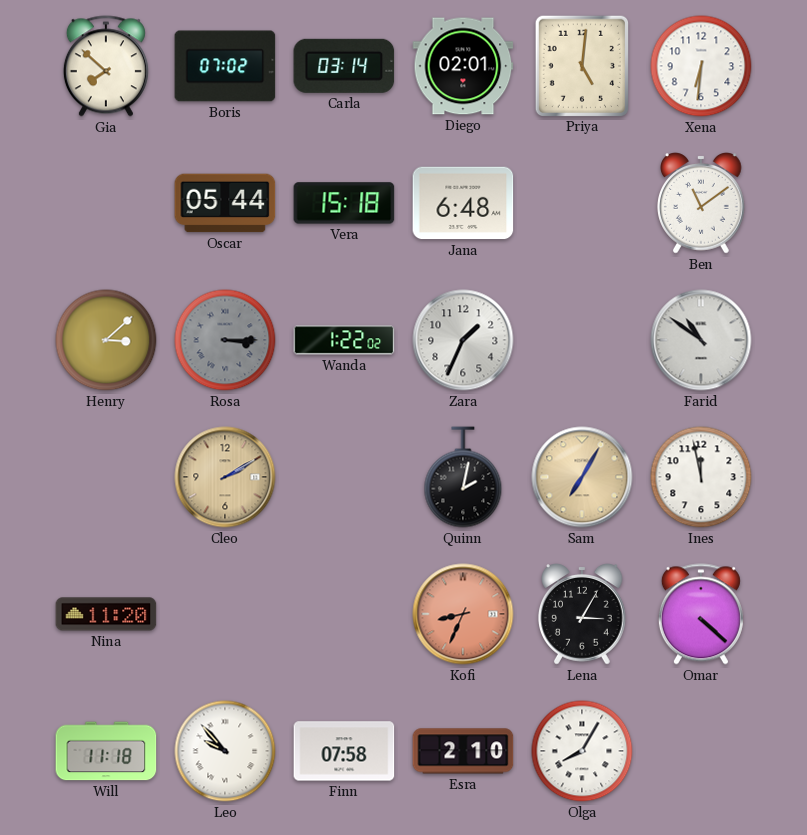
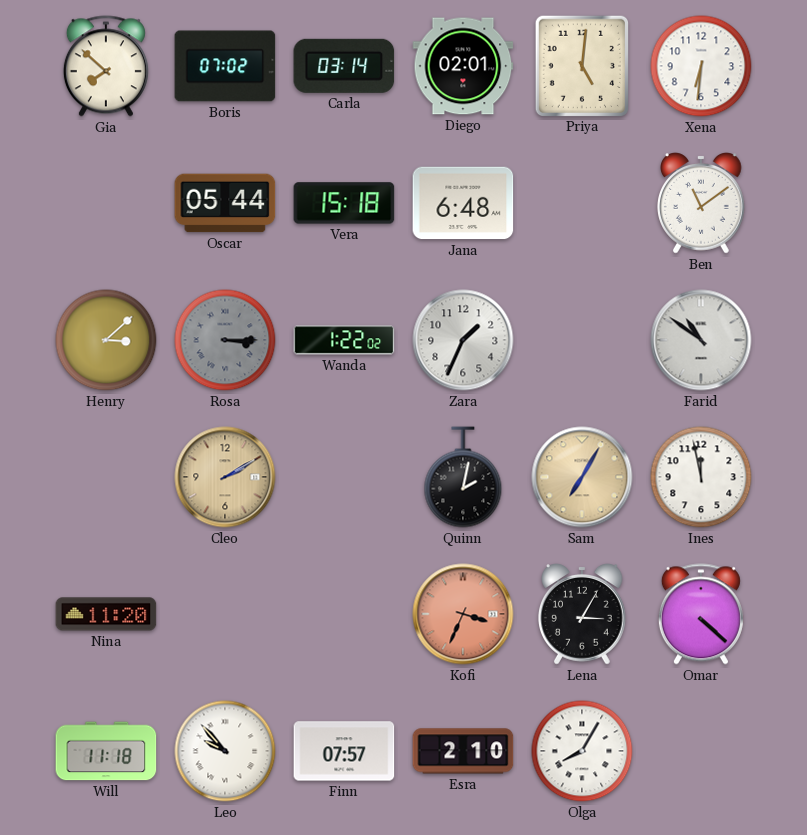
Kofi: 8:34 -> 3:34 (463, 614)
Finn: 07:58 -> 07:57 (344, 751)
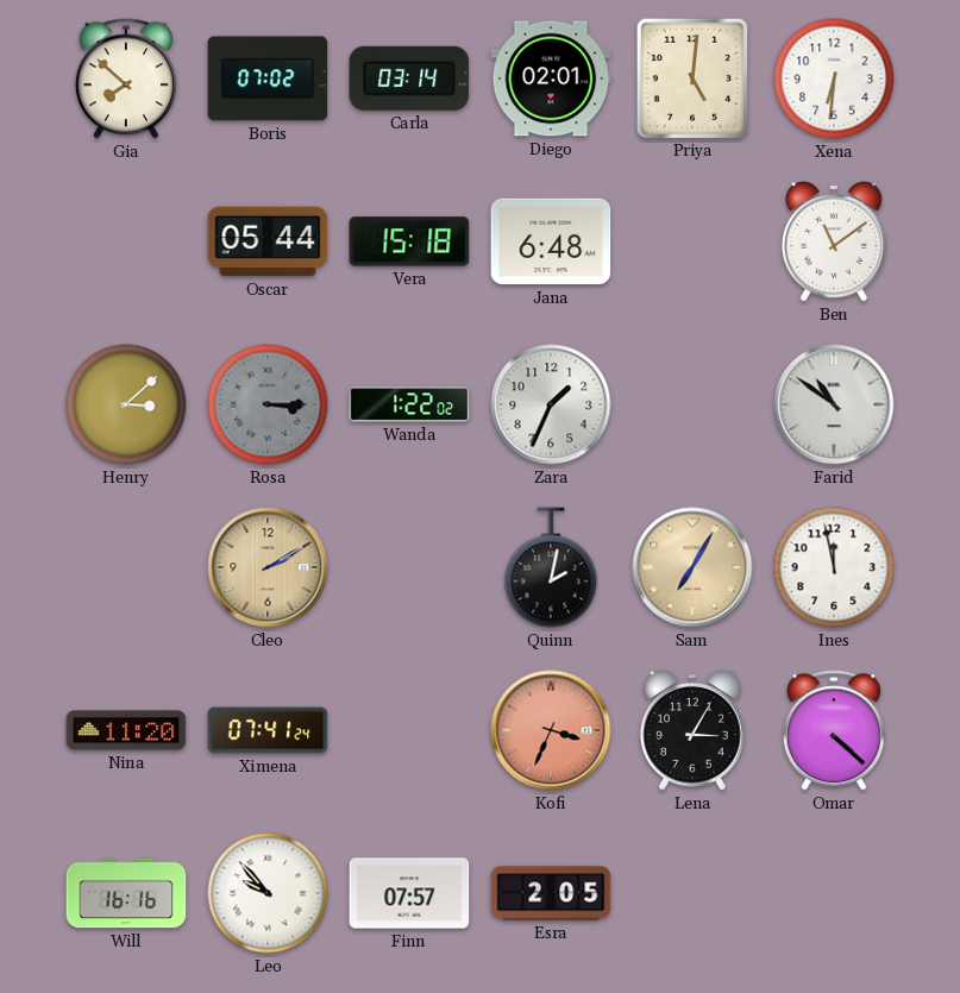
Ximena: none -> 07:41 (268, 730)
Will: 11:18 -> 16:16 (126, 893)
Esra: 2:10 -> 2:05 (551, 893)
Olga: 8:05 -> none (582, 751)
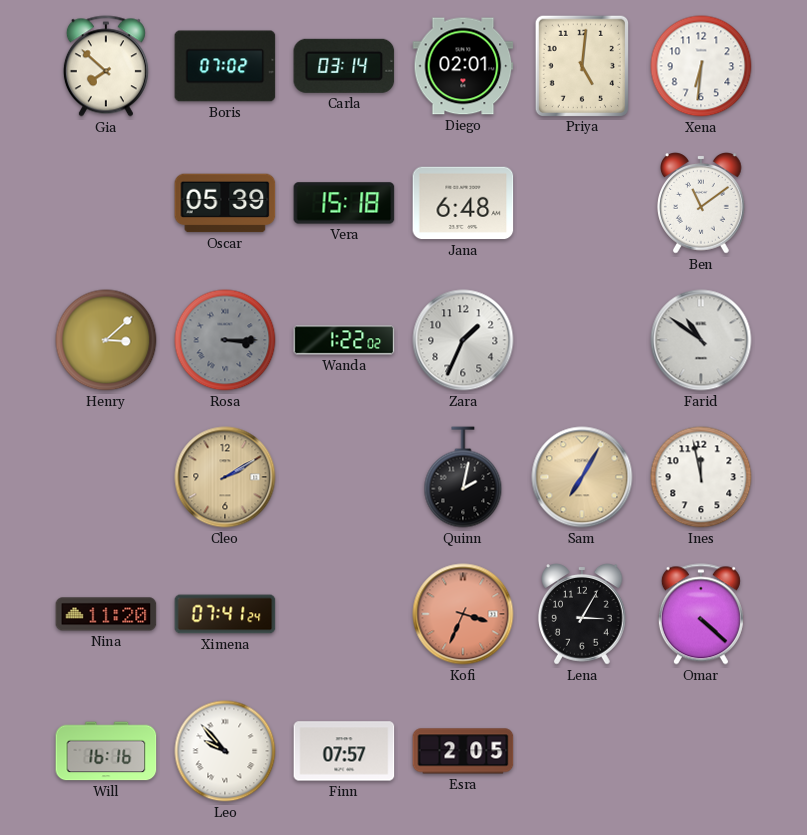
Oscar: 05:44 -> 05:39 (225, 203)
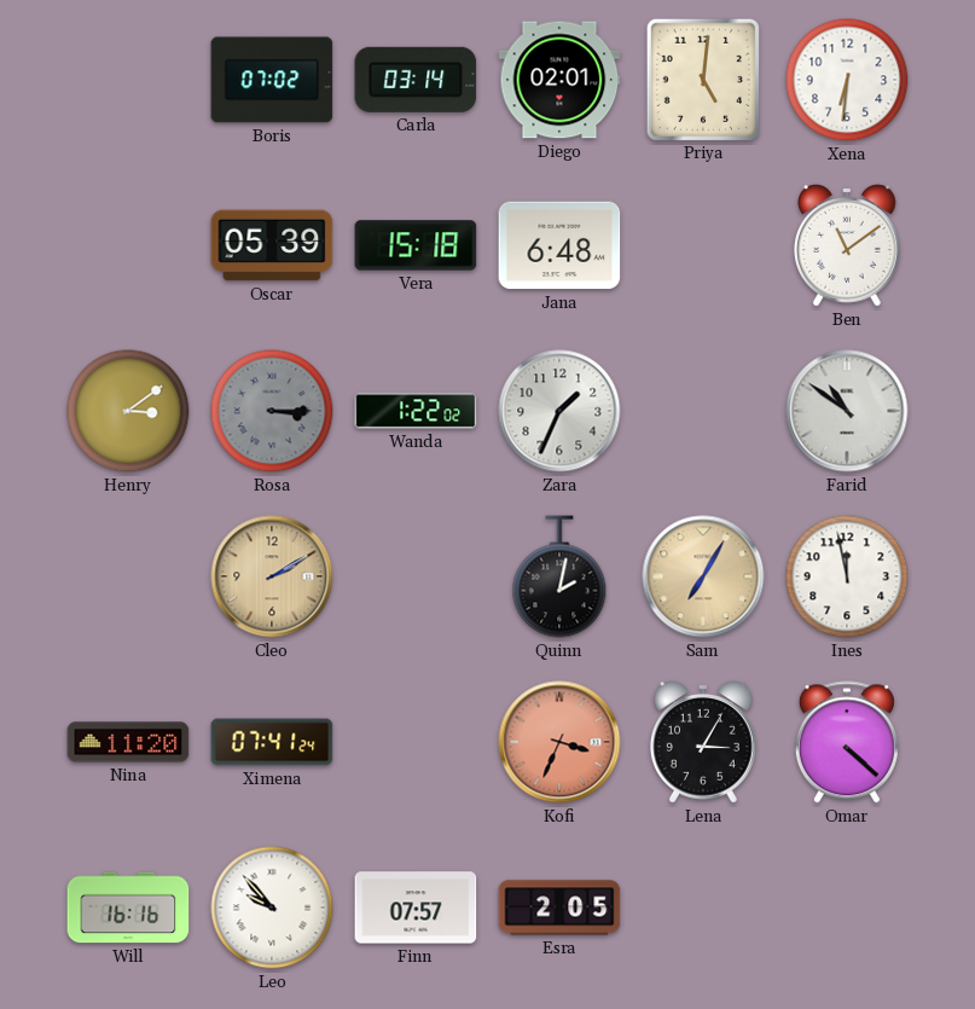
Gia: 7:52 -> none (106, 66)
Henry: 3:08 -> 3:09 (128, 411)
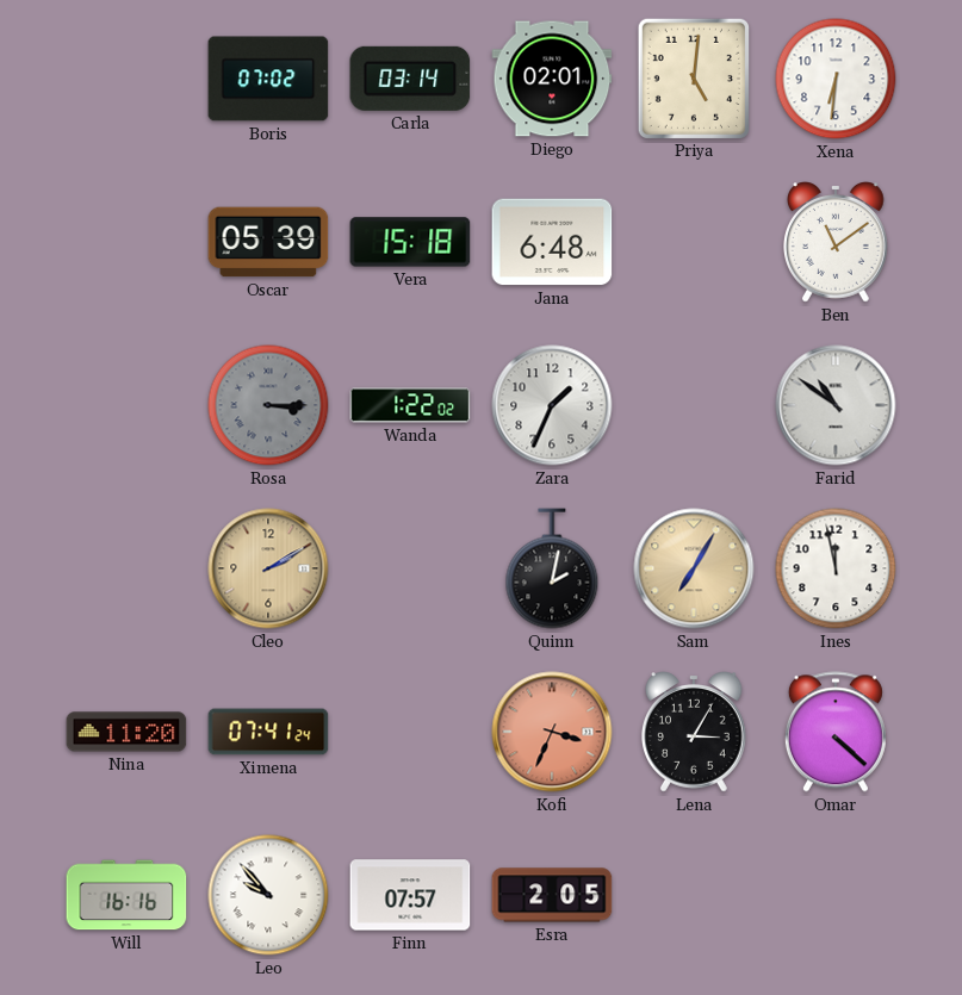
Henry: 3:09 -> none (128, 411)
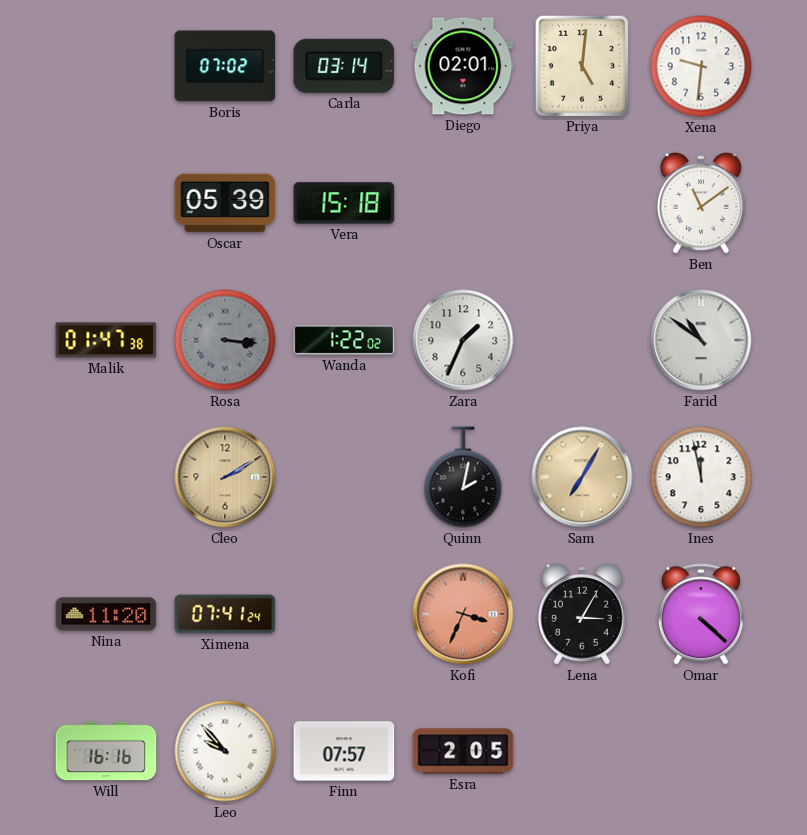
Xena: 6:31 -> 9:31 (701, 66)
Jana: 6:48 -> none (552, 242)
Malik: none -> 01:47 (106, 340)
Rosa: 3:15 -> 3:16 (225, 340)
